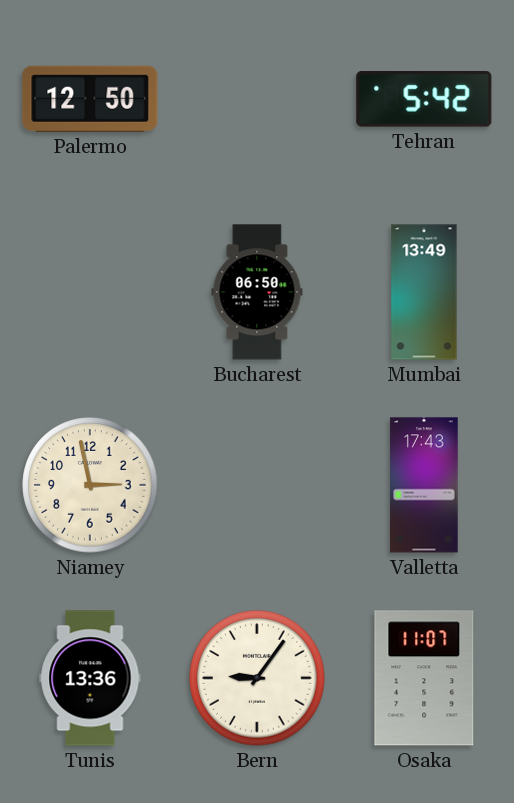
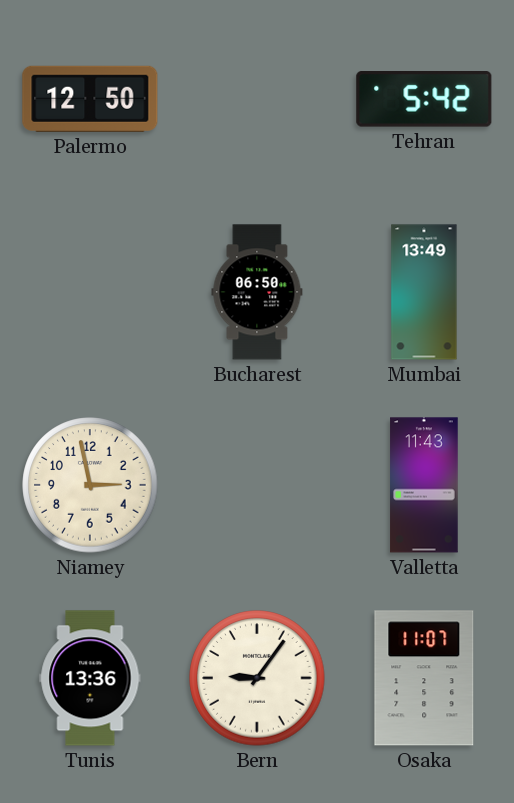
Valletta: 17:43 -> 11:43 (424, 485)
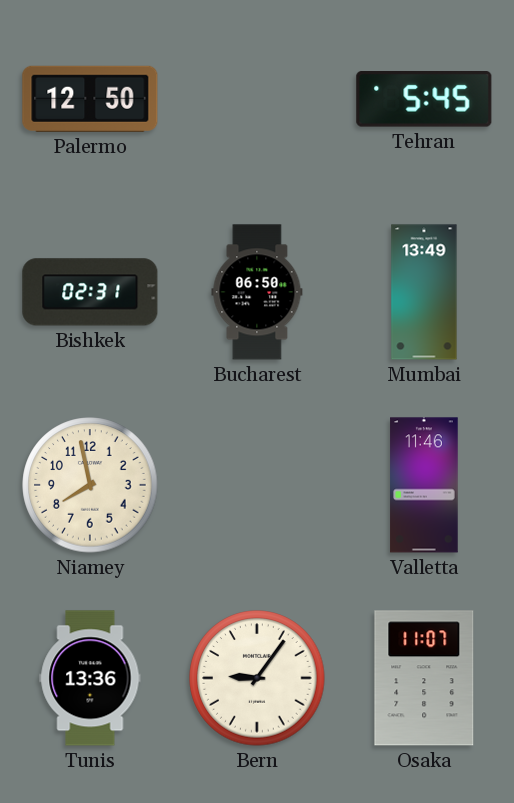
Tehran: 5:42 -> 5:45 (424, 99)
Bishkek: none -> 02:31 (90, 292)
Niamey: 2:58 -> 7:58 (90, 485)
Valletta: 11:43 -> 11:46 (424, 485)
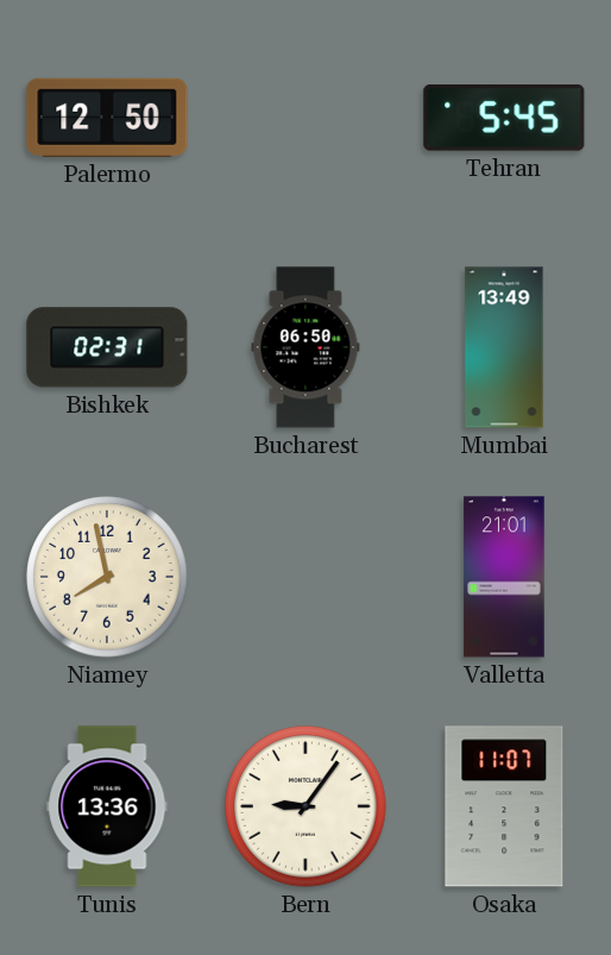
Valletta: 11:46 -> 21:01 (504, 577)
